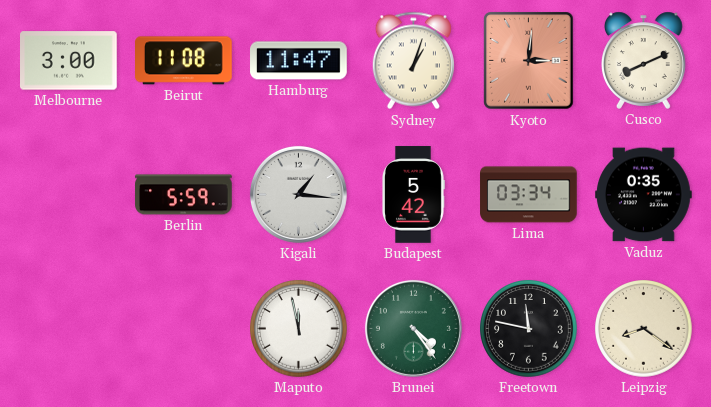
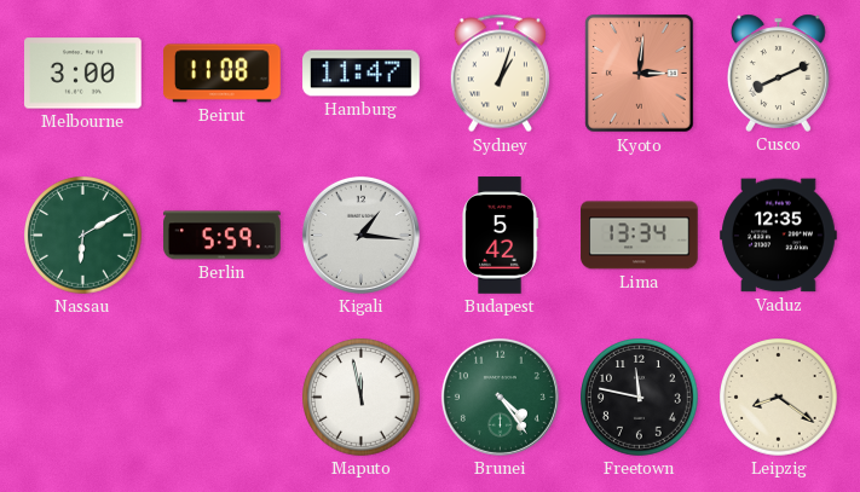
Nassau: none -> 6:10 (83, 236)
Lima: 03:34 -> 13:34 (640, 236)
Vaduz: 0:35 -> 12:35 (779, 236)
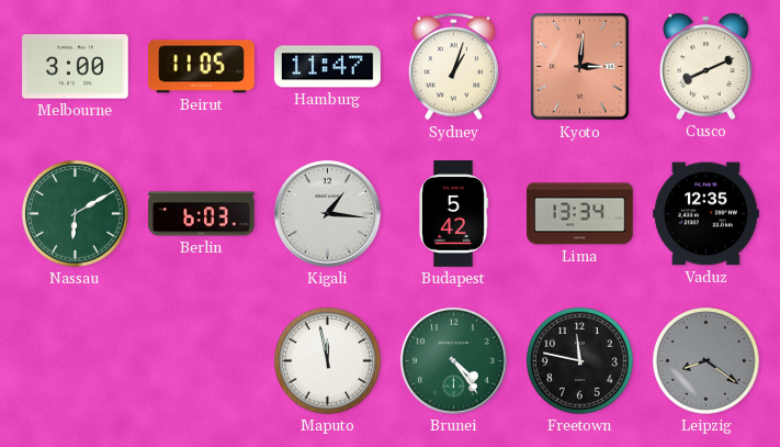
Beirut: 11:08 -> 11:05 (202, 67)
Berlin: 5:59 -> 6:03 (202, 214)
Leipzig dial: cream -> grey (706, 361)
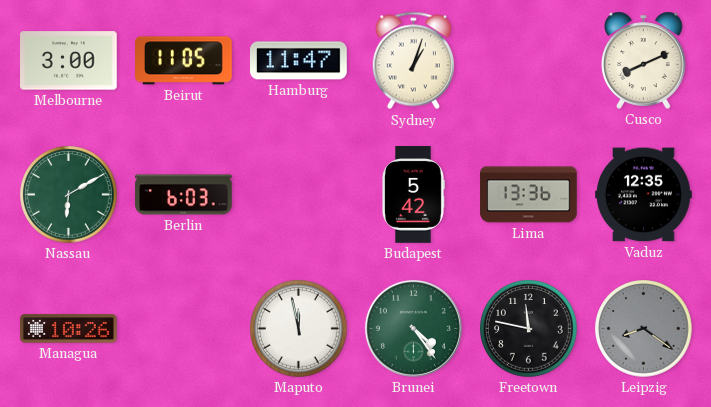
Kyoto: 3:01 -> none (580, 67)
Kigali: 1:16 -> none (327, 213)
Lima: 13:34 -> 13:36 (529, 195)
Managua: none -> 10:26 (69, 329)
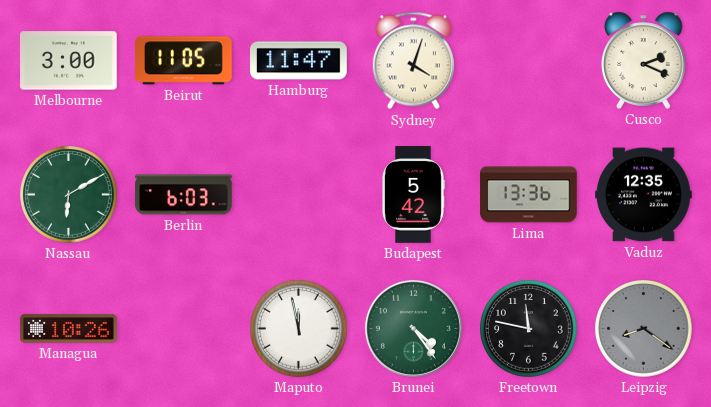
Sydney: 1:03 -> 4:03 (413, 61)
Cusco: 8:11 -> 2:19 (644, 60)
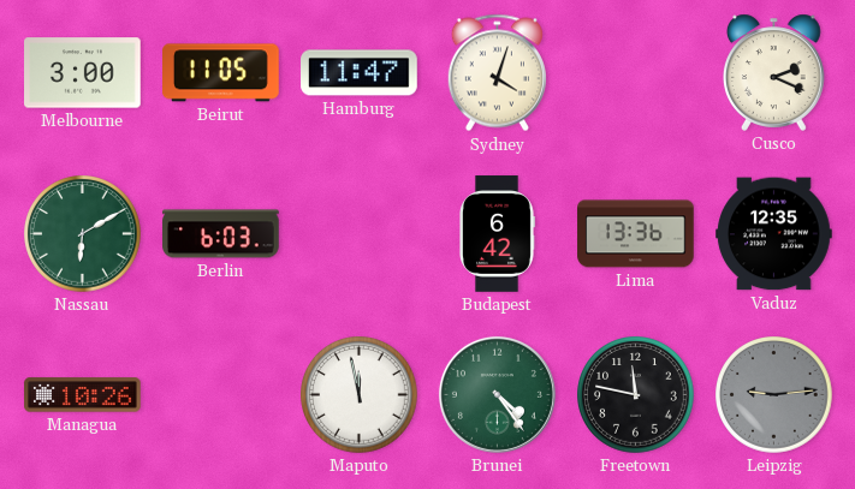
Budapest: 5:42 -> 6:42 (498, 234)
Leipzig: 8:21 -> 9:14 (774, 395)
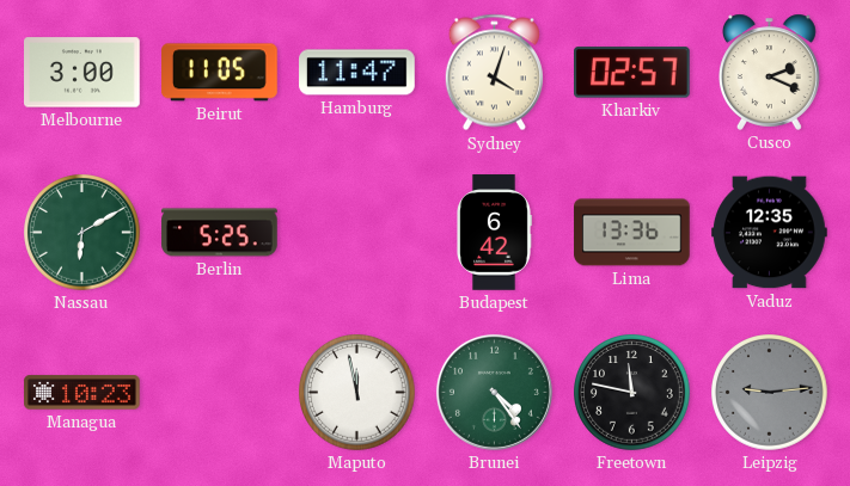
Kharkiv: none -> 02:57 (632, 73)
Berlin: 6:03 -> 5:25 (220, 233)
Managua: 10:26 -> 10:23 (82, 393)
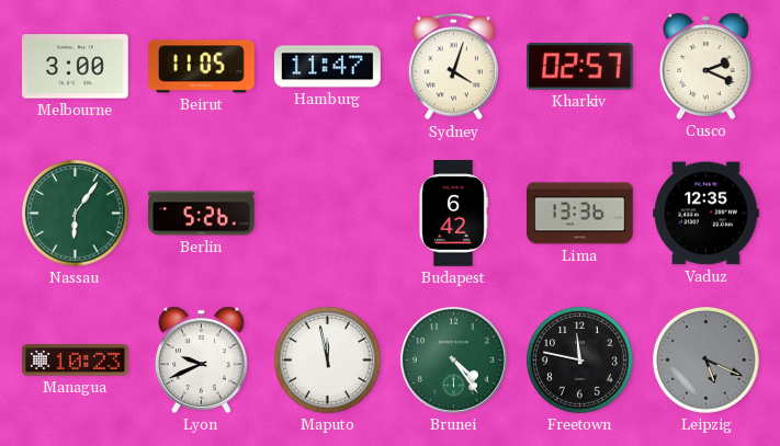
Nassau: 6:10 -> 6:06 (76, 214)
Berlin: 5:25 -> 5:26 (202, 214)
Lyon: none -> 9:41 (202, 359)
Leipzig: 9:14 -> 5:19 (706, 361)
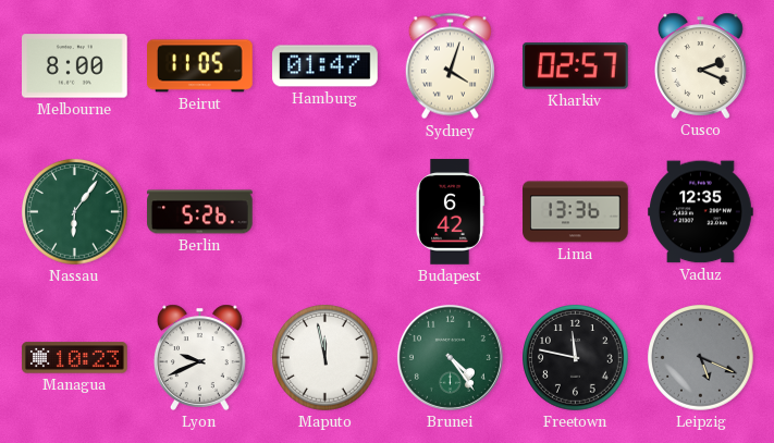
Melbourne: 3:00 -> 8:00 (75, 66)
Hamburg: 11:47 -> 01:47 (325, 66)
